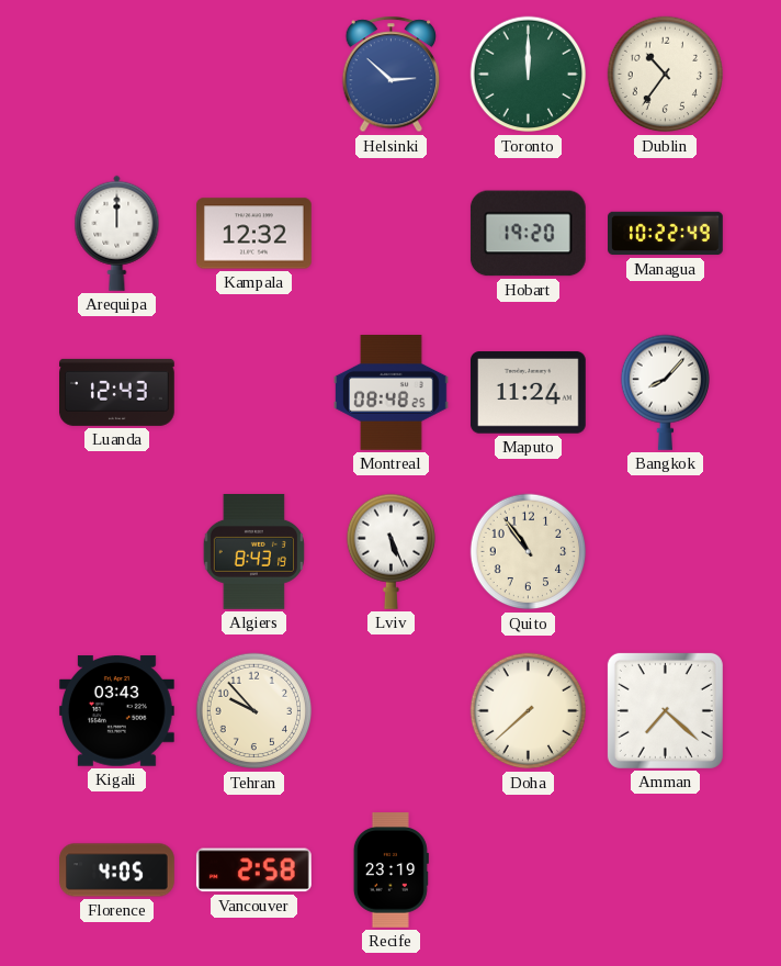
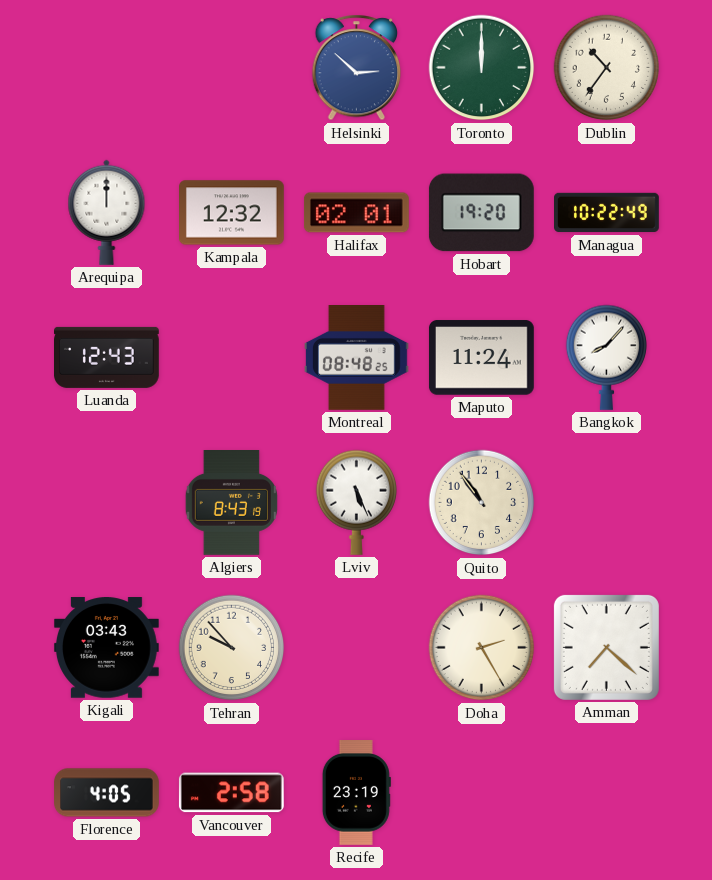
Halifax: none -> 02:01 (357, 213)
Doha: 7:38 -> 2:25 (482, 648)
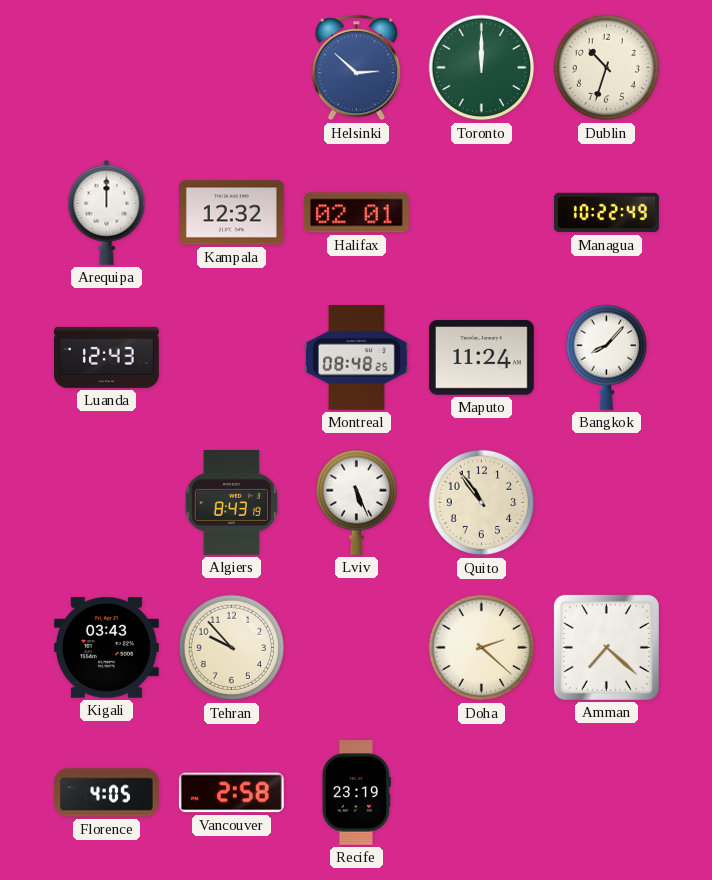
Dublin: 10:36 -> 10:33 (607, 68)
Hobart: 19:20 -> none (481, 213)
Doha: 2:25 -> 2:22 (482, 648)
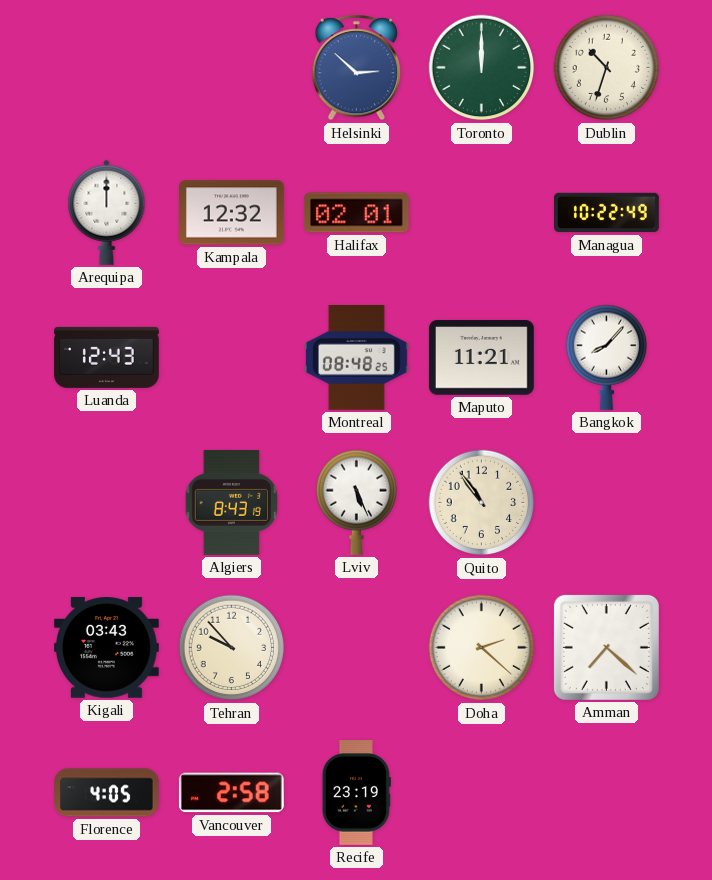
Maputo: 11:24 -> 11:21 (481, 358)
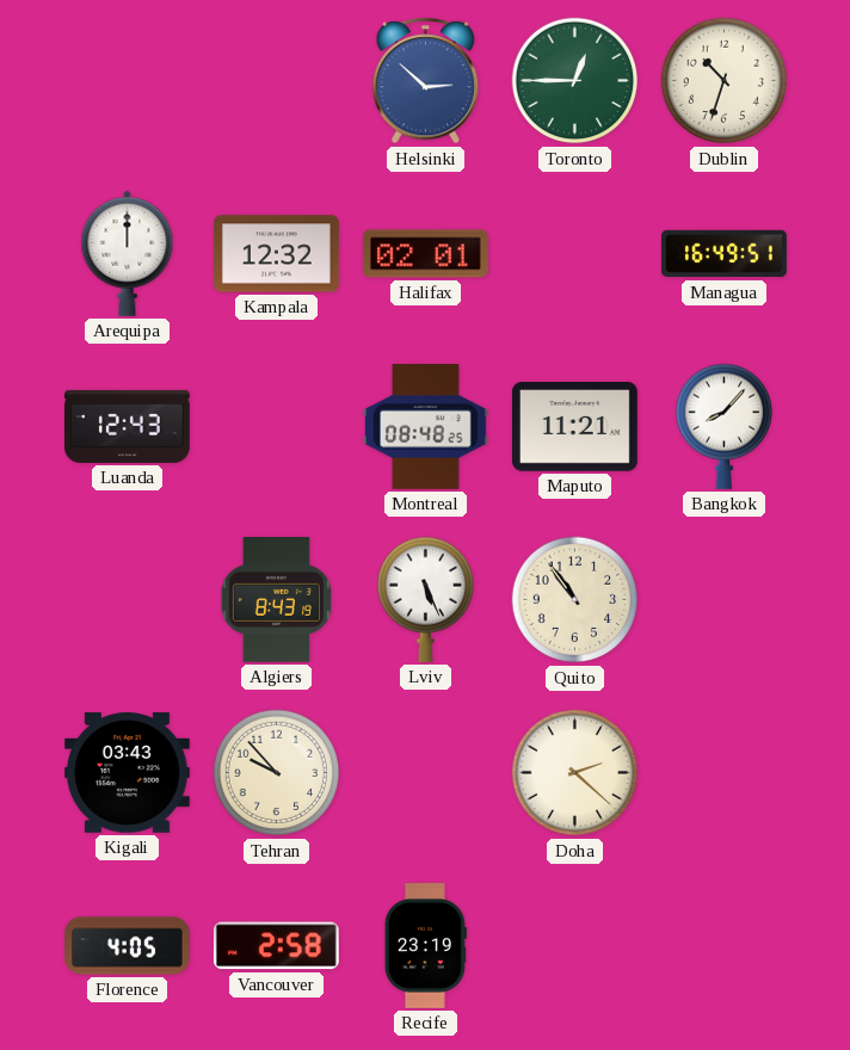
Toronto: 12:00 -> 12:45 (575, 81)
Managua: 10:22 -> 16:49 (725, 254)
Amman: 7:22 -> none (606, 647)
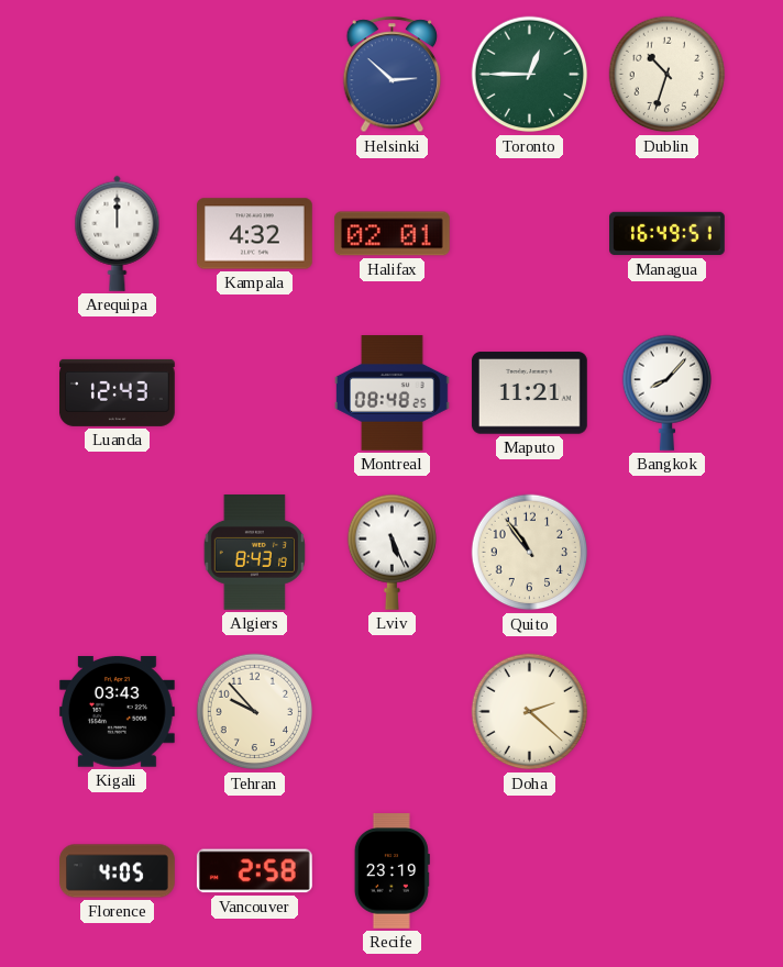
Kampala: 12:32 -> 4:32 (255, 234)
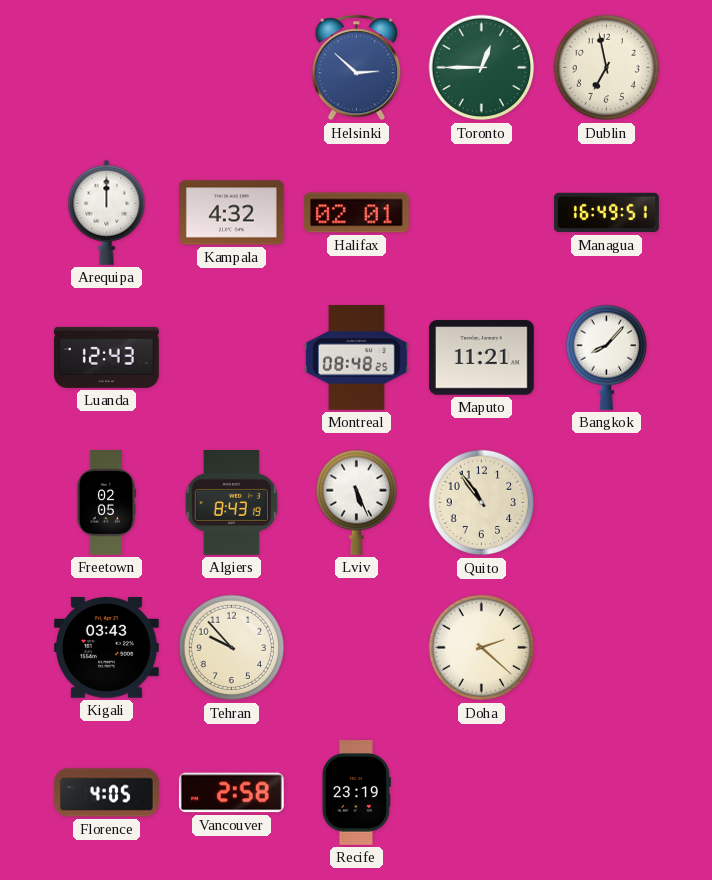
Dublin: 10:33 -> 6:58 (607, 68)
Freetown: none -> 02:05 (106, 503)
